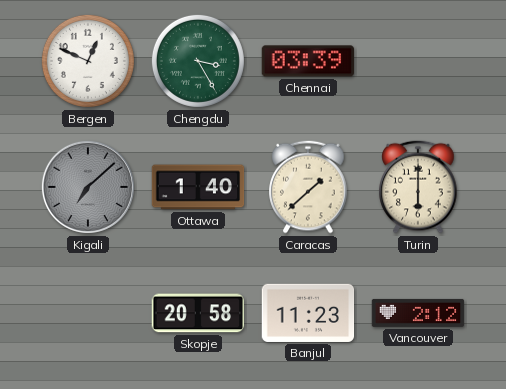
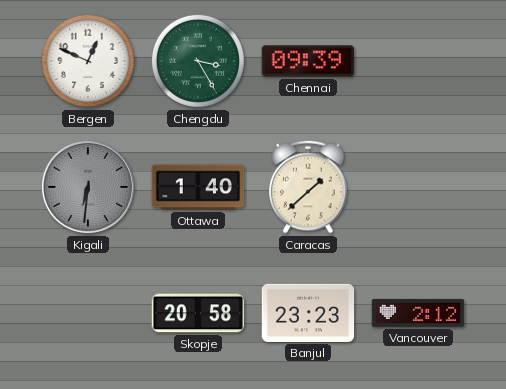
Chennai: 03:39 -> 09:39 (307, 61)
Kigali: 7:08 -> 6:31 (88, 187)
Turin: 6:00 -> none (418, 187)
Banjul: 11:23 -> 23:23 (308, 313)
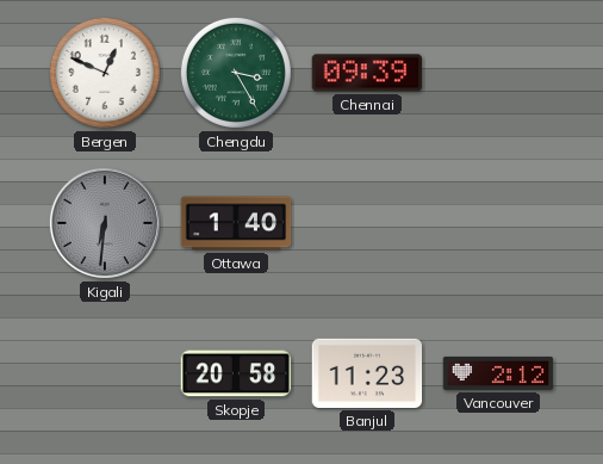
Caracas: 1:38 -> none (308, 187)
Banjul: 23:23 -> 11:23 (367, 373)
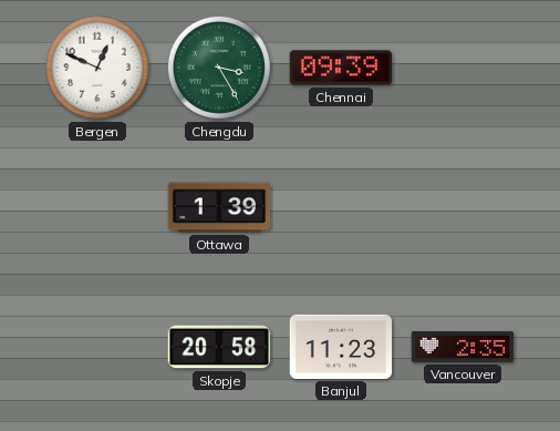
Kigali: 6:31 -> none (105, 223)
Ottawa: 1:40 -> 1:39 (219, 207)
Vancouver: 2:12 -> 2:35 (463, 347)
